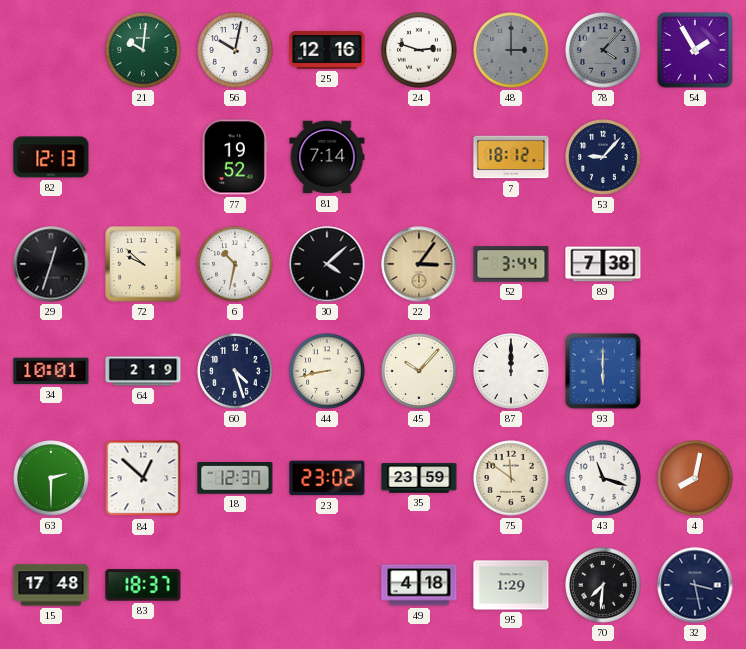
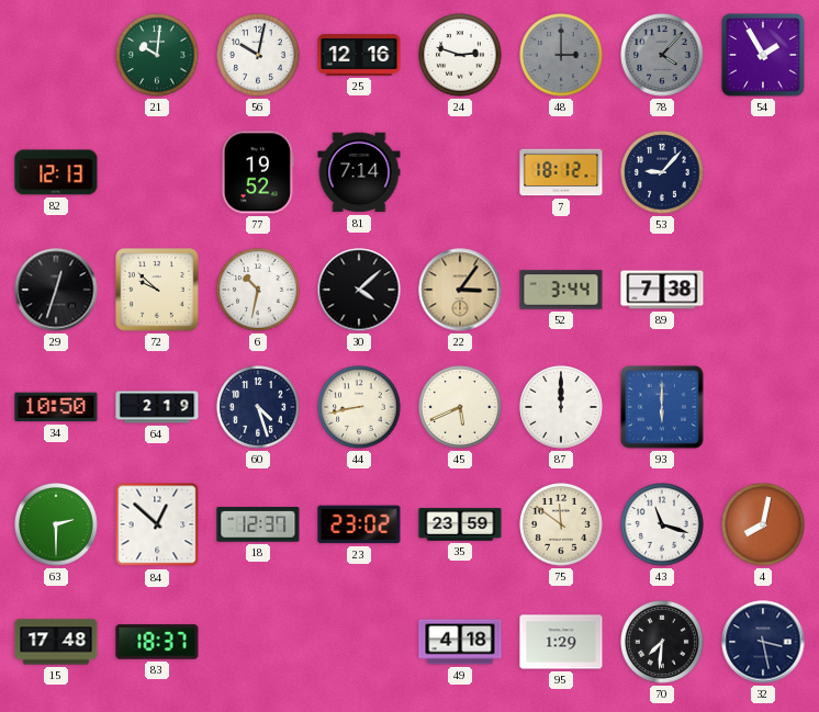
34: 10:01 -> 10:50 (56, 407)
45: 10:07 -> 5:41 (460, 407)
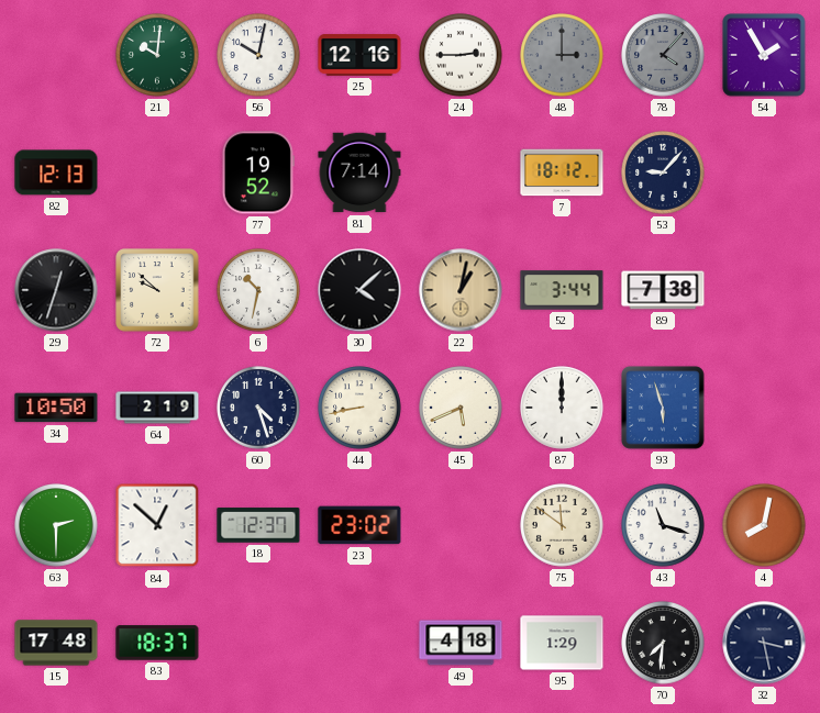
24: 2:48 -> 2:45 (461, 55)
22: 3:06 -> 1:02 (461, 290)
93: 6:00 -> 5:57 (664, 409)
35: 23:59 -> none (460, 524)
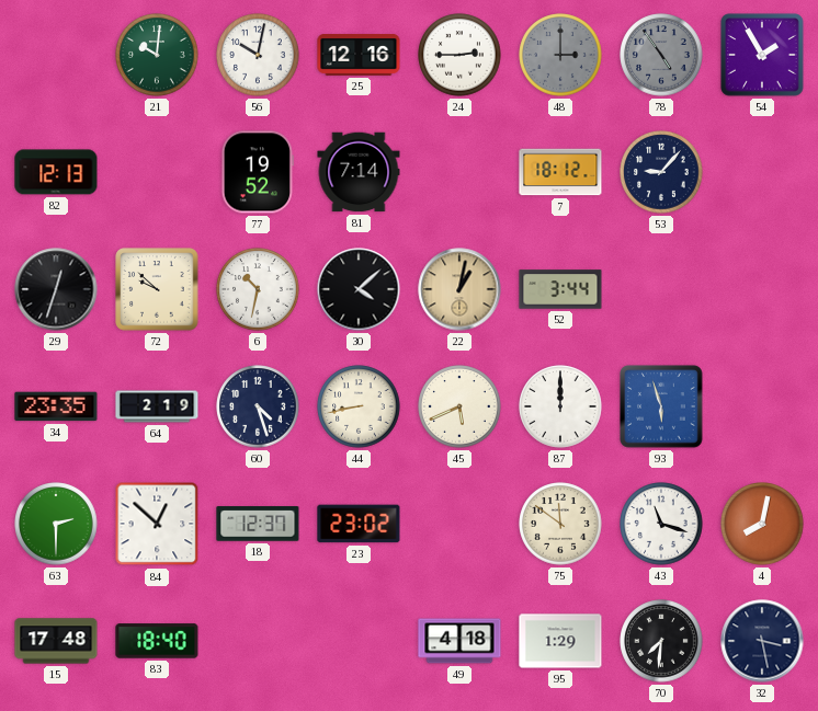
78: 4:07 -> 4:54 (661, 55)
89: 7:38 -> none (663, 290)
34: 10:50 -> 23:35 (56, 406)
83: 18:37 -> 18:40 (157, 641)
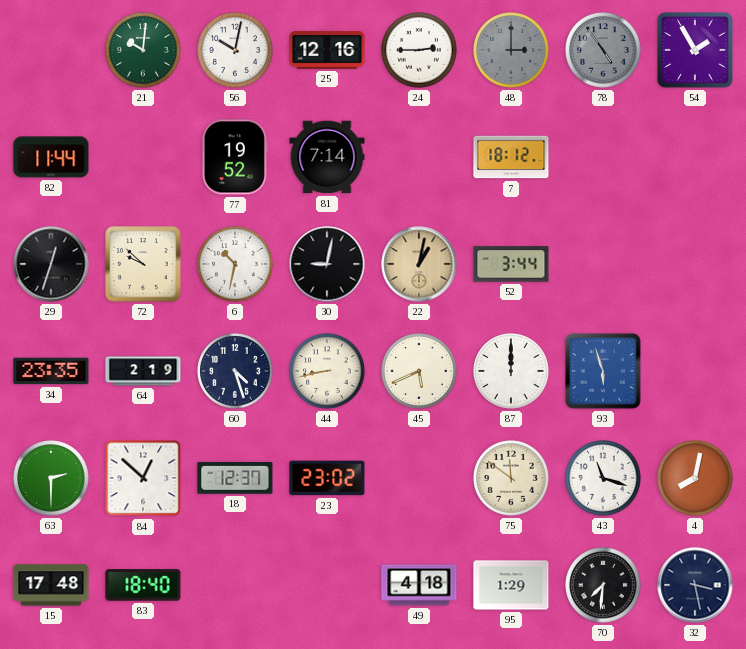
82: 12:13 -> 11:44 (51, 157)
53: 9:07 -> none (661, 172)
30: 4:08 -> 9:02 (327, 264)
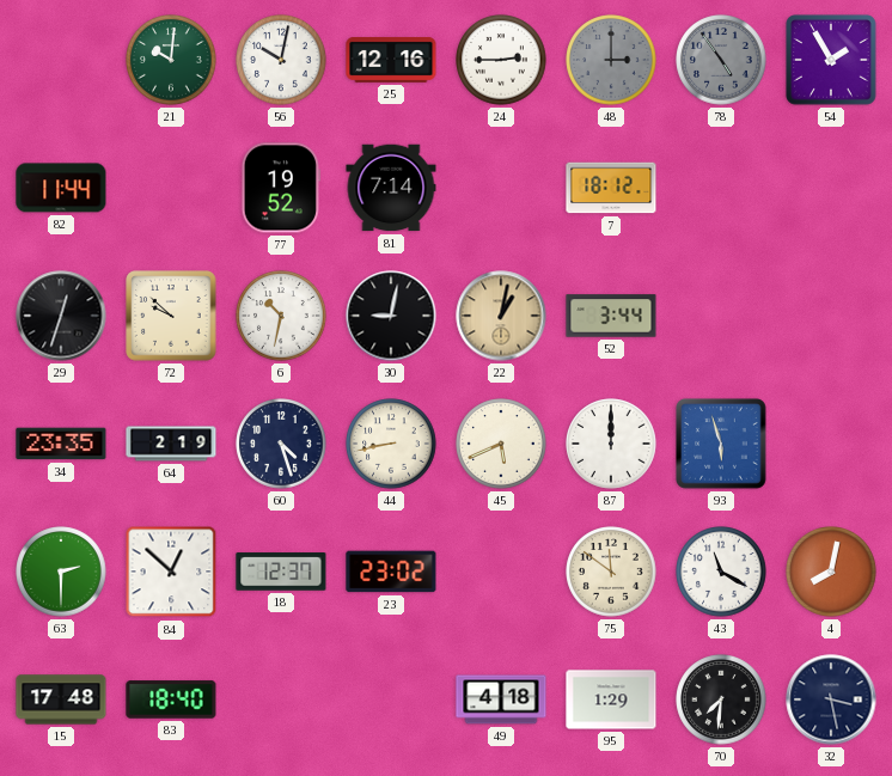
43: 11:18 -> 11:20 (721, 572)
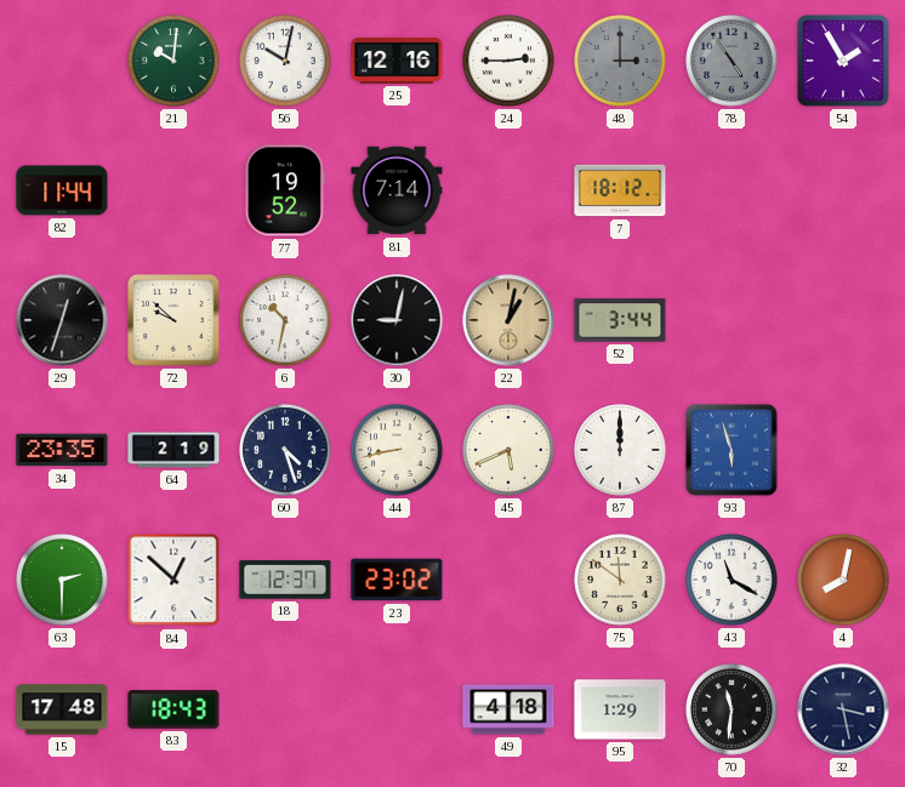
83: 18:40 -> 18:43 (173, 709)
70: 7:31 -> 11:31 (732, 709)
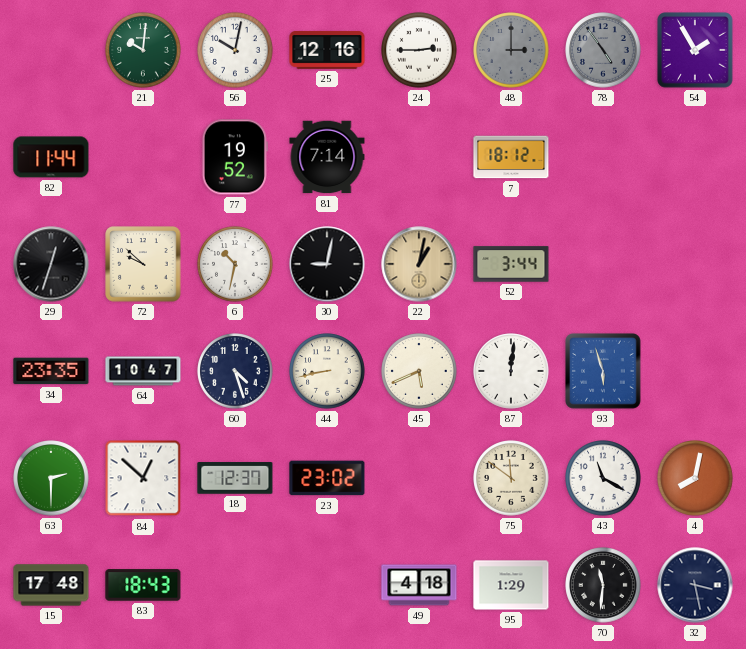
64: 2:19 -> 10:47 (143, 371)
87: 12:00 -> 12:01 (511, 371)
